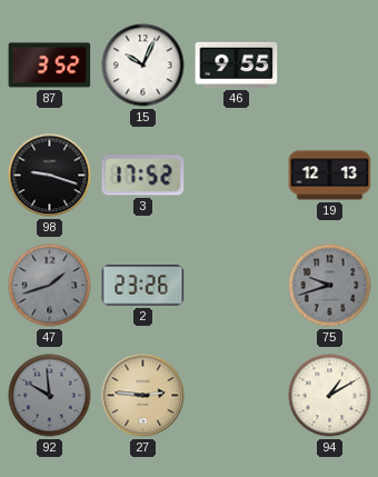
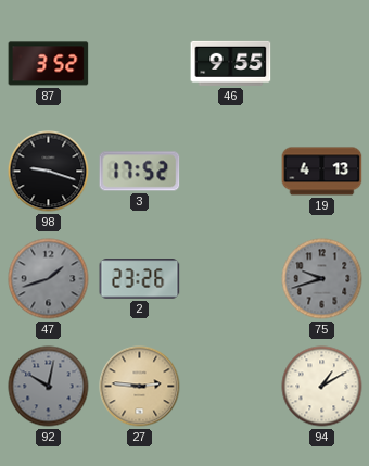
15: 10:04 -> none (143, 66)
19: 12:13 -> 4:13 (322, 172)
92: 9:59 -> 10:02 (49, 387)
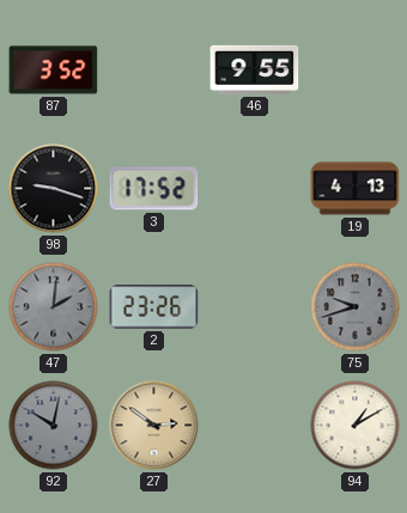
47: 1:42 -> 2:01 (54, 307)
27: 2:46 -> 2:51 (154, 426)
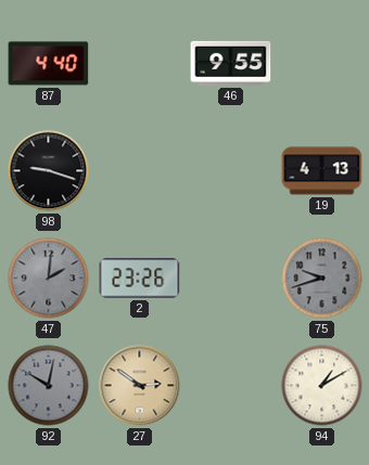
87: 3:52 -> 4:40 (49, 64)
3: 17:52 -> none (154, 189)
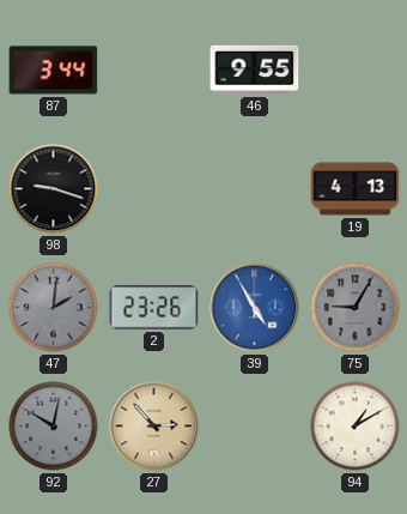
87: 4:40 -> 3:44 (54, 71)
39: none -> 4:55 (255, 308)
75: 9:42 -> 9:05 (356, 308)
27: 2:51 -> 2:53 (154, 427)
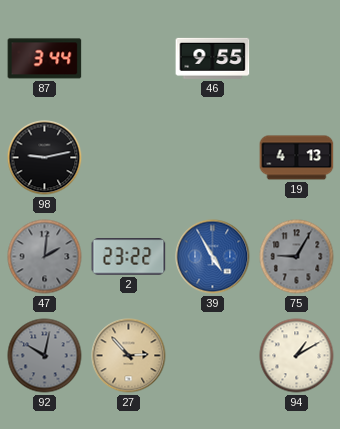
98: 9:18 -> 9:13 (45, 158)
2: 23:26 -> 23:22 (129, 257)
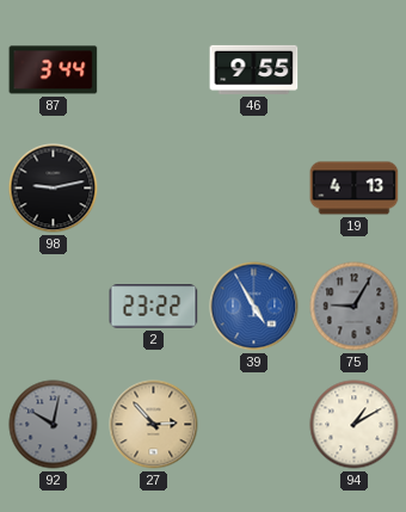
47: 2:01 -> none (45, 257)
